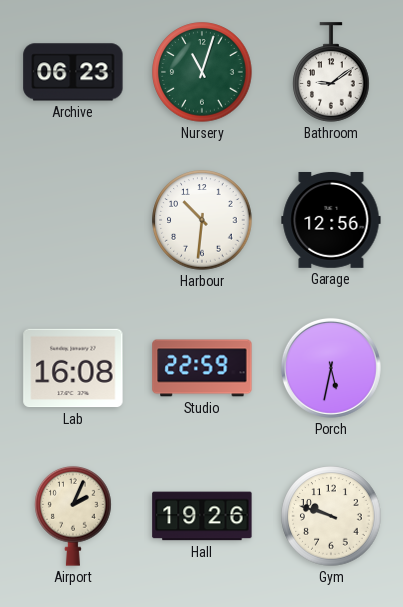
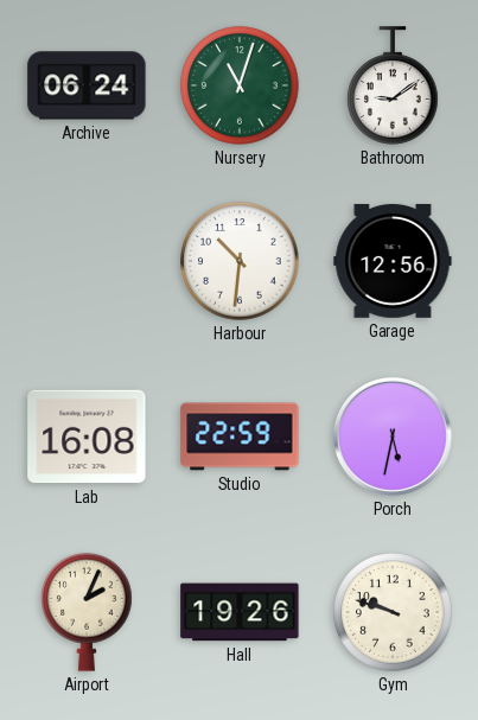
Archive: 06:23 -> 06:24 (87, 85)
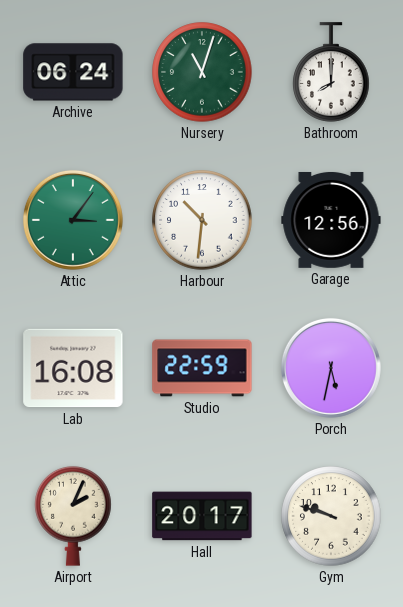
Bathroom: 9:09 -> 8:00 (331, 72)
Attic: none -> 3:06 (73, 220)
Hall: 19:26 -> 20:17 (202, 516)
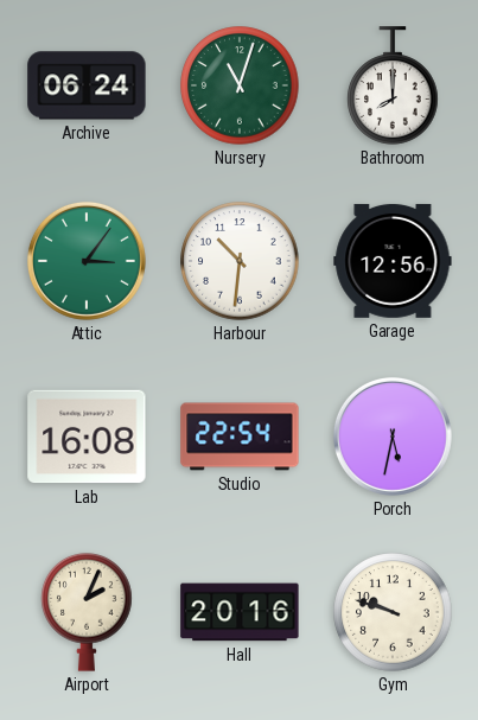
Studio: 22:59 -> 22:54 (240, 437)
Hall: 20:17 -> 20:16 (240, 612)
